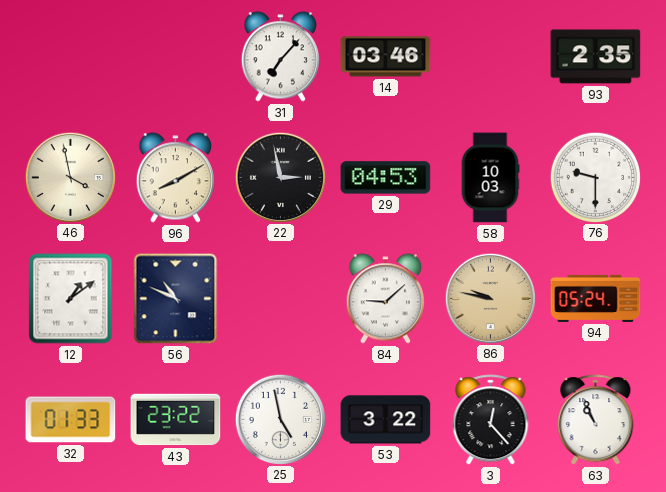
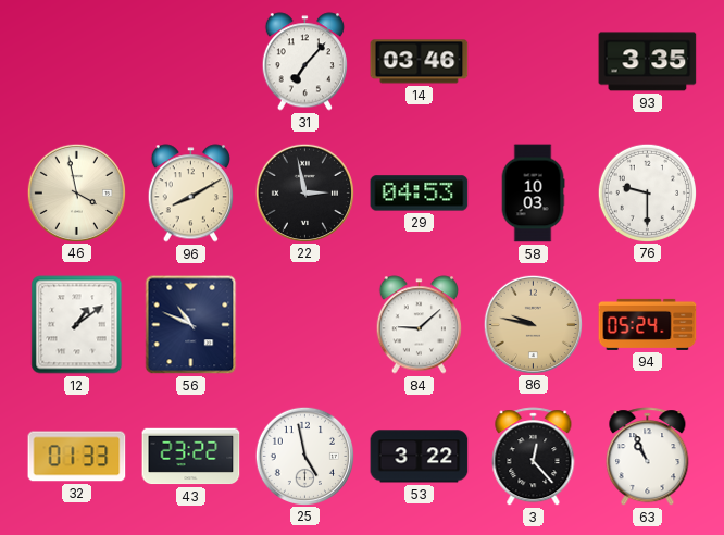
93: 2:35 -> 3:35 (648, 62)
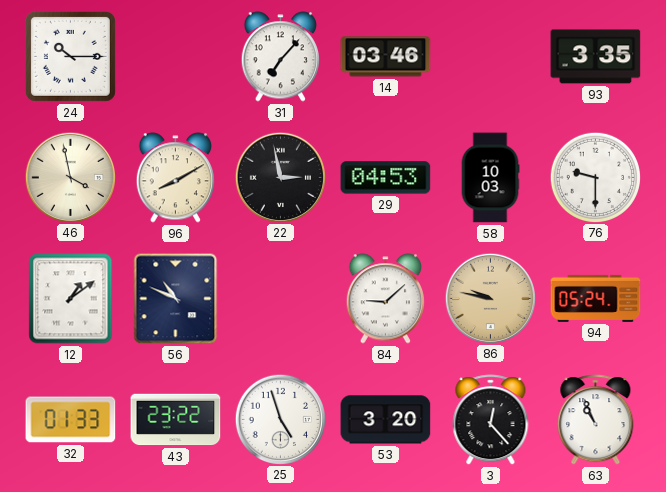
24: none -> 10:15 (70, 56)
25: 4:58 -> 4:57 (280, 419)
53: 3:22 -> 3:20 (386, 420)
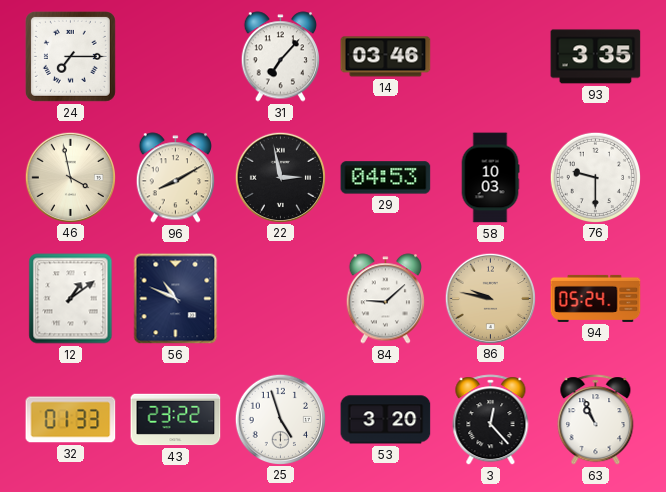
24: 10:15 -> 7:15 (70, 56)
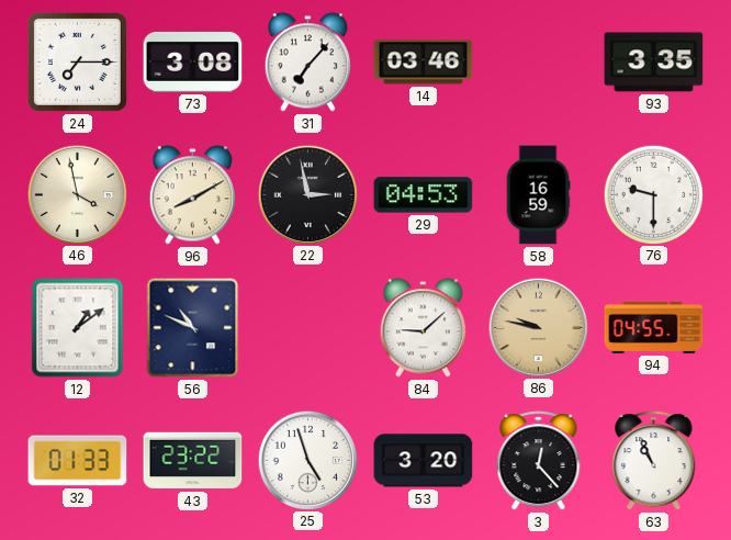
73: none -> 3:08 (193, 61)
58: 10:03 -> 16:59 (538, 195)
94: 05:24 -> 04:55 (654, 327)
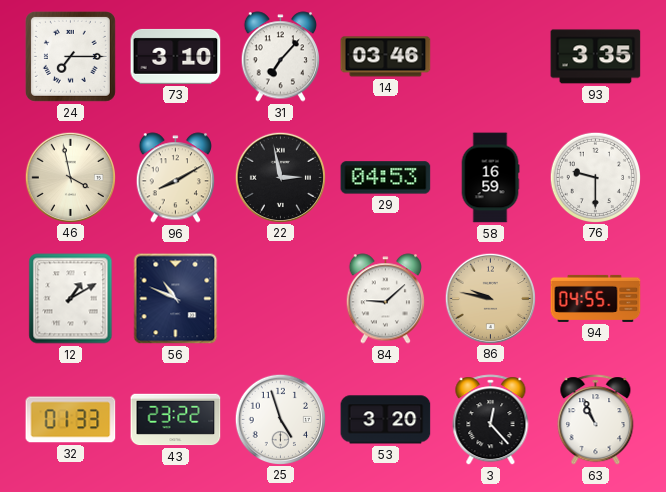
73: 3:08 -> 3:10 (176, 56)
12: 1:09 -> 1:10 (71, 299)
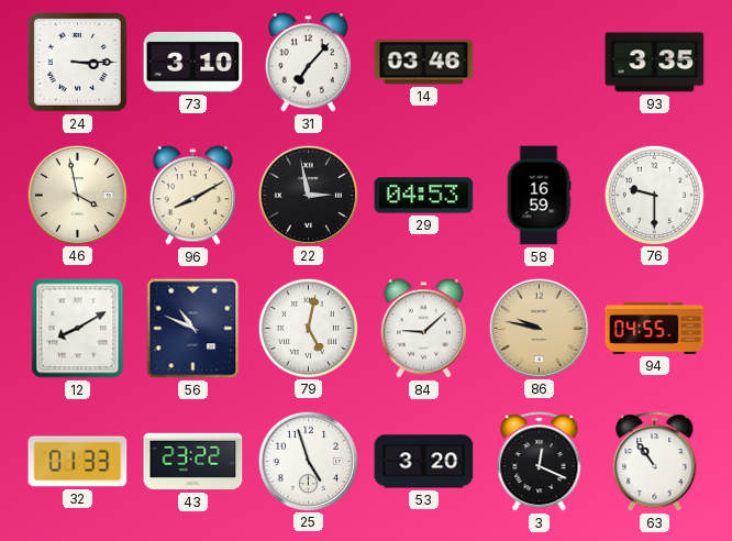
24: 7:15 -> 3:15 (77, 62)
12: 1:10 -> 8:10 (78, 329)
79: none -> 5:02 (308, 328)
3: 12:23 -> 12:19 (540, 462)
63: 10:56 -> 10:54 (655, 462)
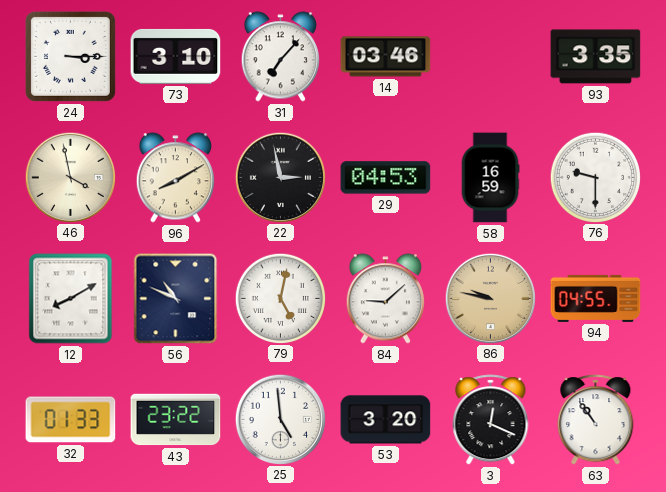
25: 4:57 -> 4:59 (280, 419)
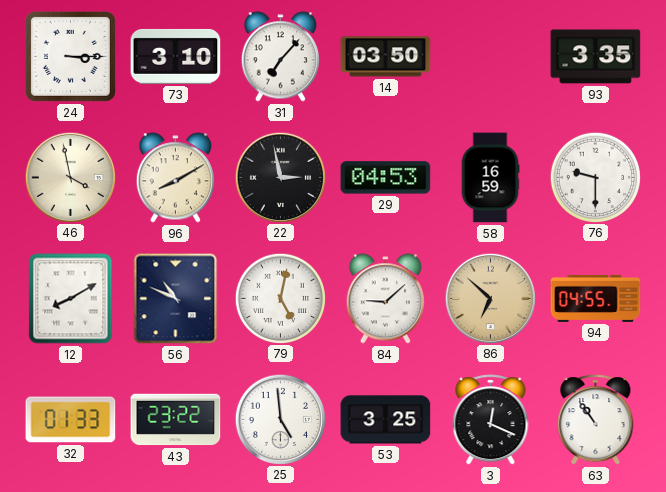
14: 03:46 -> 03:50 (386, 57)
86: 9:47 -> 6:52 (490, 298)
53: 3:20 -> 3:25 (386, 420)
